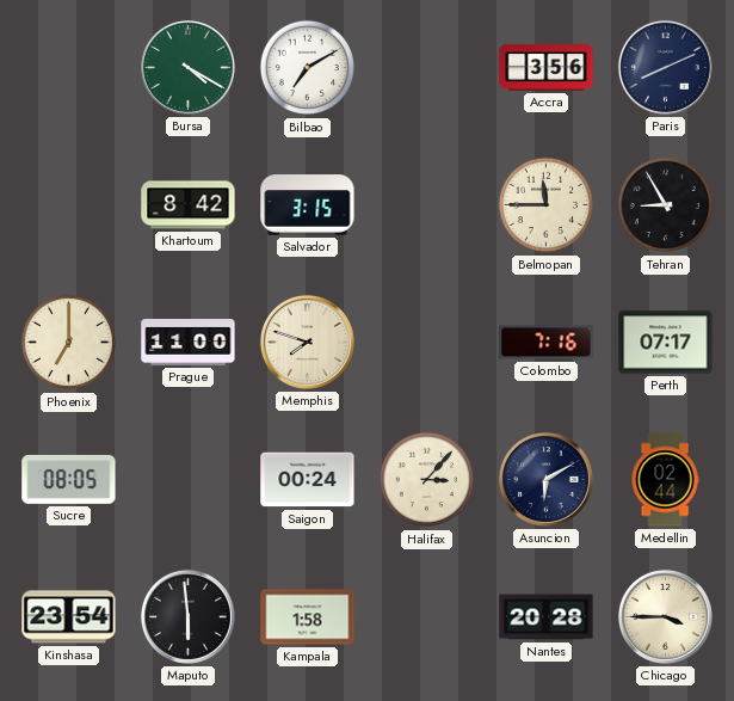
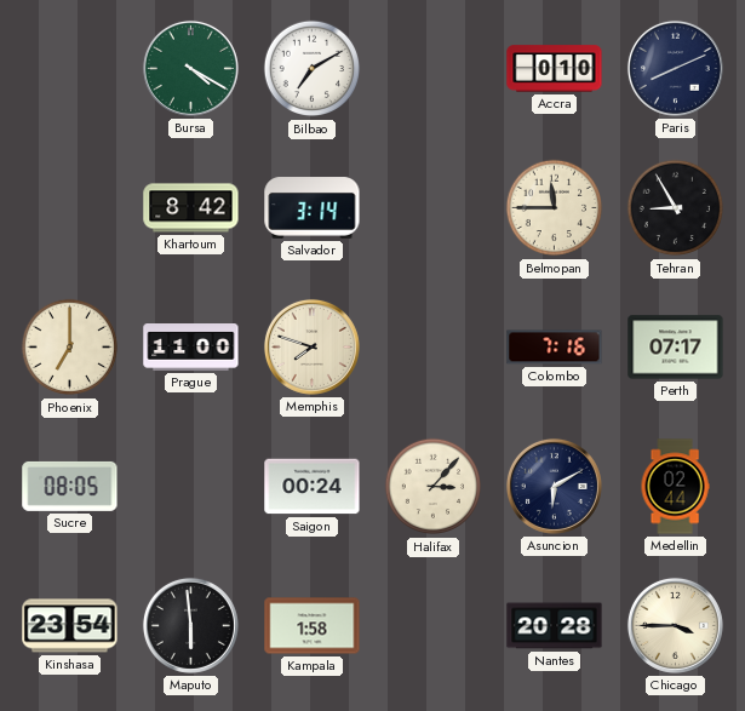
Accra: 3:56 -> 0:10 (555, 69)
Salvador: 3:15 -> 3:14 (313, 208)
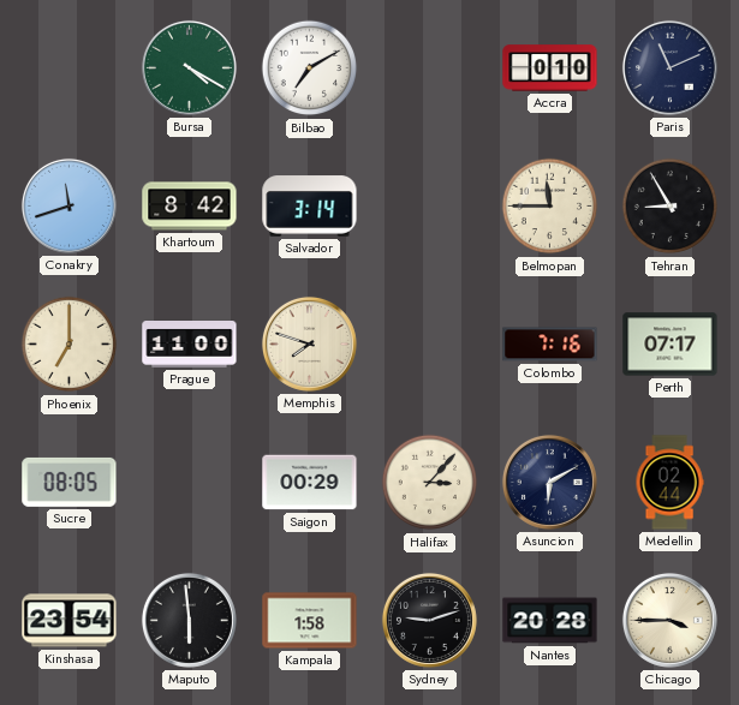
Paris: 8:11 -> 11:11 (669, 67)
Conakry: none -> 11:42 (68, 205)
Saigon: 00:24 -> 00:29 (310, 483)
Sydney: none -> 9:12 (429, 620)
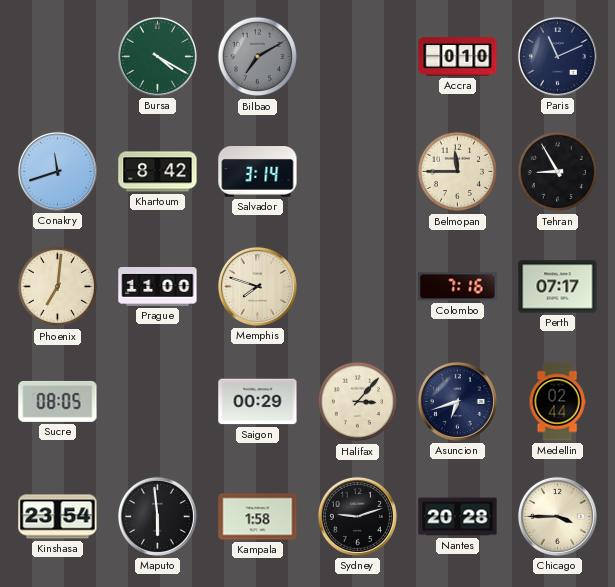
Bilbao dial: white -> grey (258, 57)
Phoenix: 7:00 -> 7:01 (58, 287)
Asuncion: 6:10 -> 6:42 (457, 401)
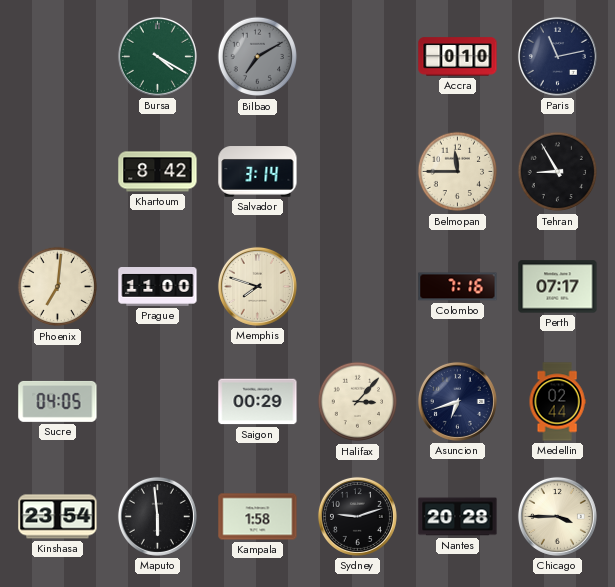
Paris: 11:11 -> 11:13 (557, 56)
Conakry: 11:42 -> none (57, 171)
Sucre: 08:05 -> 04:05 (58, 401)
